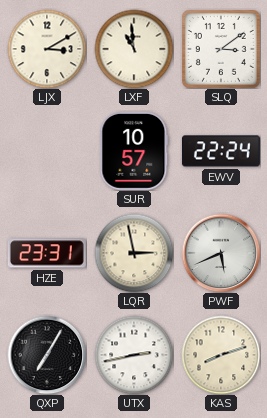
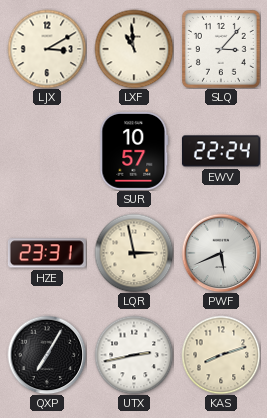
SLQ: 3:09 -> 3:07 (221, 49)
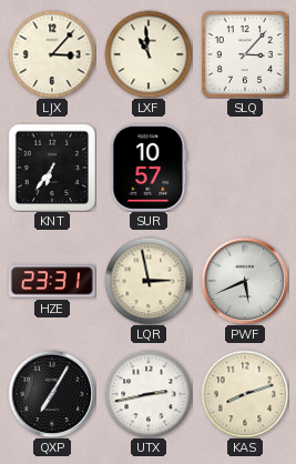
LJX: 3:10 -> 3:07 (52, 54)
KNT: none -> 6:36 (51, 167)
EWV: 22:24 -> none (221, 151)
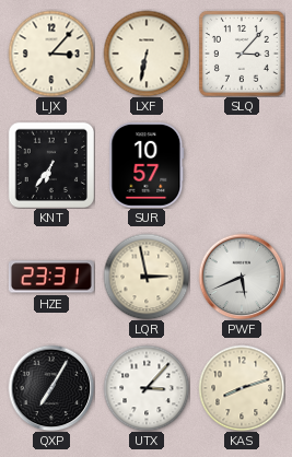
LXF: 10:59 -> 6:32 (147, 54)
UTX: 2:43 -> 3:07 (147, 388)
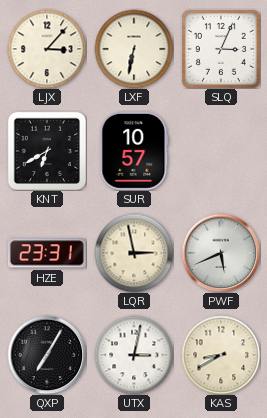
SLQ: 3:07 -> 3:04 (221, 49)
KNT: 6:36 -> 6:40 (46, 150)
UTX: 3:07 -> 3:02 (134, 355)
KAS: 8:12 -> 8:40 (221, 355)
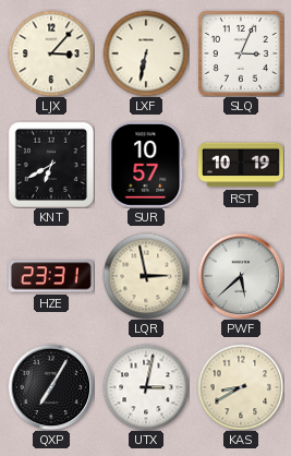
RST: none -> 10:19 (241, 165)
PWF: 5:41 -> 5:38 (241, 276)
